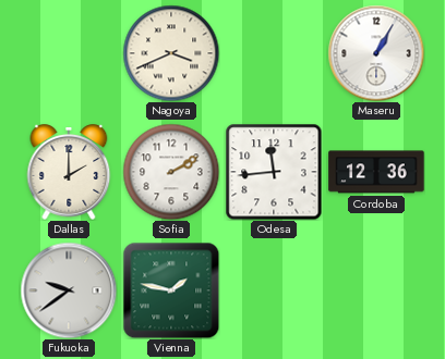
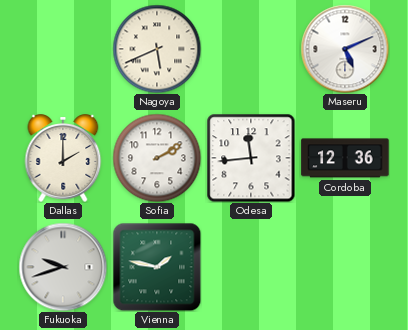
Nagoya: 3:41 -> 5:41 (157, 49)
Maseru: 1:05 -> 5:11 (345, 49)
Fukuoka: 9:39 -> 9:42 (63, 267)
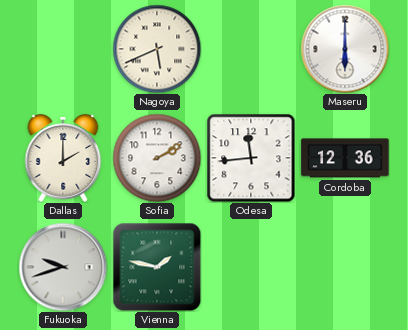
Maseru: 5:11 -> 6:00 (345, 49)
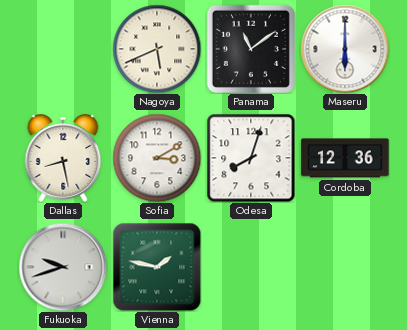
Panama: none -> 11:09 (251, 49)
Dallas: 2:00 -> 8:28 (63, 158)
Sofia: 2:10 -> 3:10 (157, 158)
Odesa: 11:44 -> 8:03 (251, 158)
